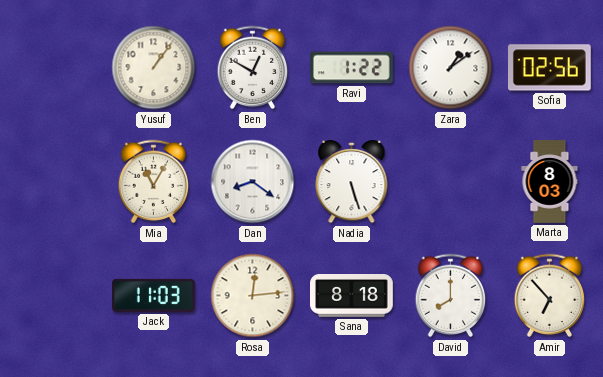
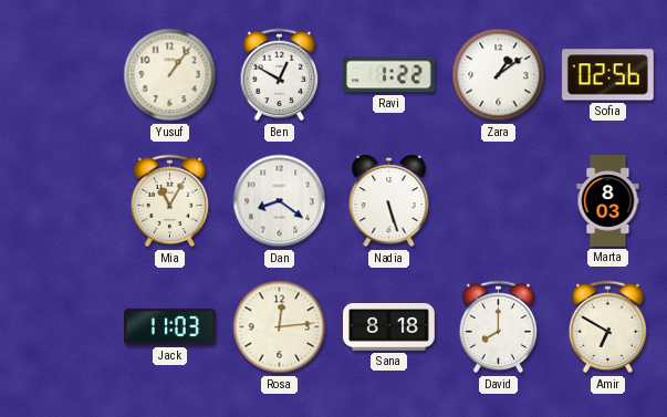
Amir: 6:53 -> 6:50 (608, 327)
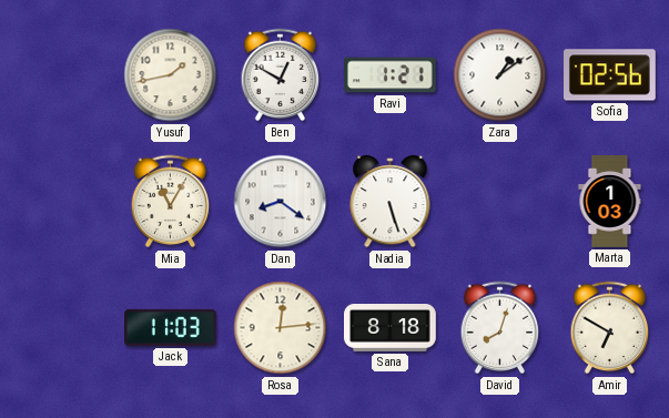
Yusuf: 1:06 -> 1:43 (171, 75)
Ravi: 1:22 -> 1:21 (389, 75)
Marta: 8:03 -> 1:03 (610, 202)
David: 8:00 -> 8:03 (500, 328)
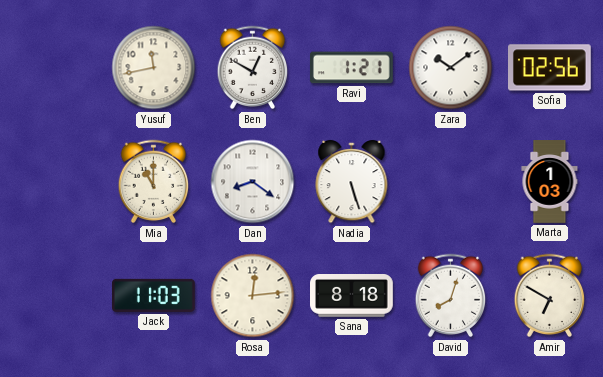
Yusuf: 1:43 -> 11:43 (154, 68)
Zara: 1:09 -> 10:09 (451, 68)
Mia: 11:05 -> 11:00 (154, 182)
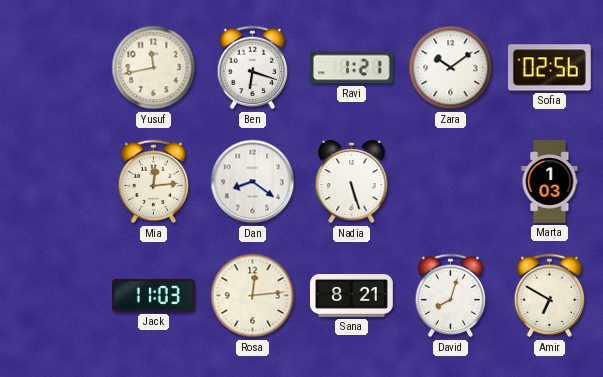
Ben: 12:50 -> 6:18 (253, 68)
Mia: 11:00 -> 12:14 (154, 182)
Sana: 8:18 -> 8:21 (352, 296)
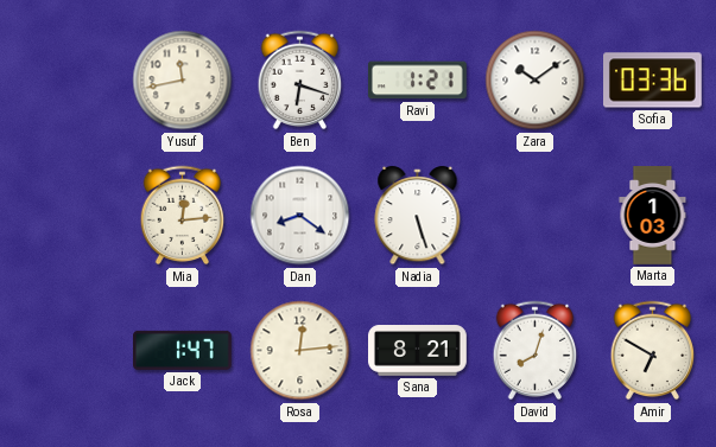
Sofia: 02:56 -> 03:36 (653, 81)
Jack: 11:03 -> 1:47 (182, 350)
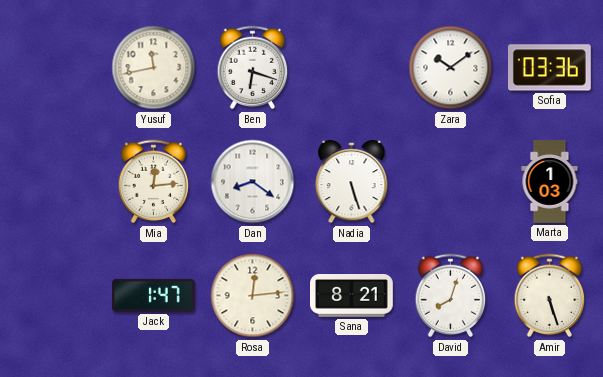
Ravi: 1:21 -> none (417, 81)
Amir: 6:50 -> 5:27 (550, 296)
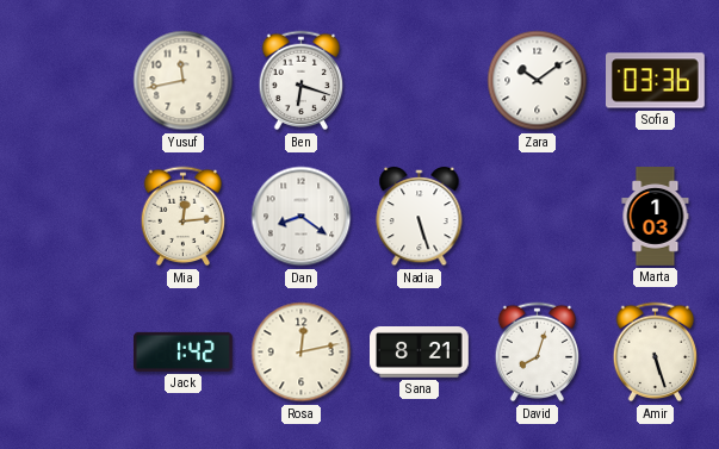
Jack: 1:47 -> 1:42 (182, 351)
Rosa: 12:14 -> 12:13 (302, 353)
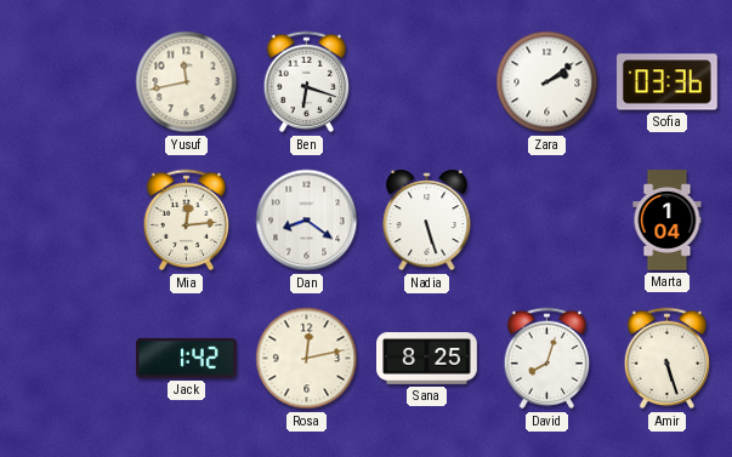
Zara: 10:09 -> 2:09 (547, 82)
Marta: 1:03 -> 1:04 (668, 221)
Sana: 8:21 -> 8:25 (427, 359)
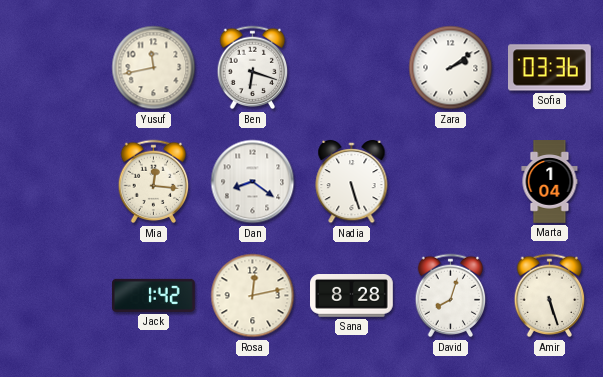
Mia: 12:14 -> 12:16 (154, 182)
Sana: 8:25 -> 8:28 (352, 296)
